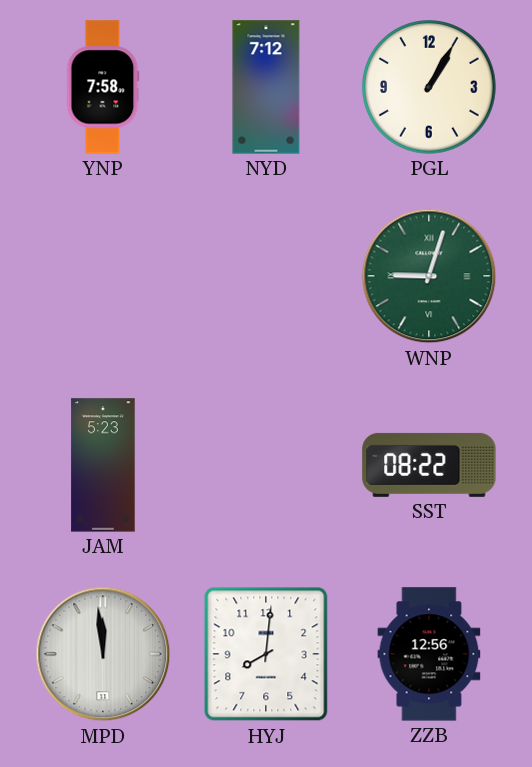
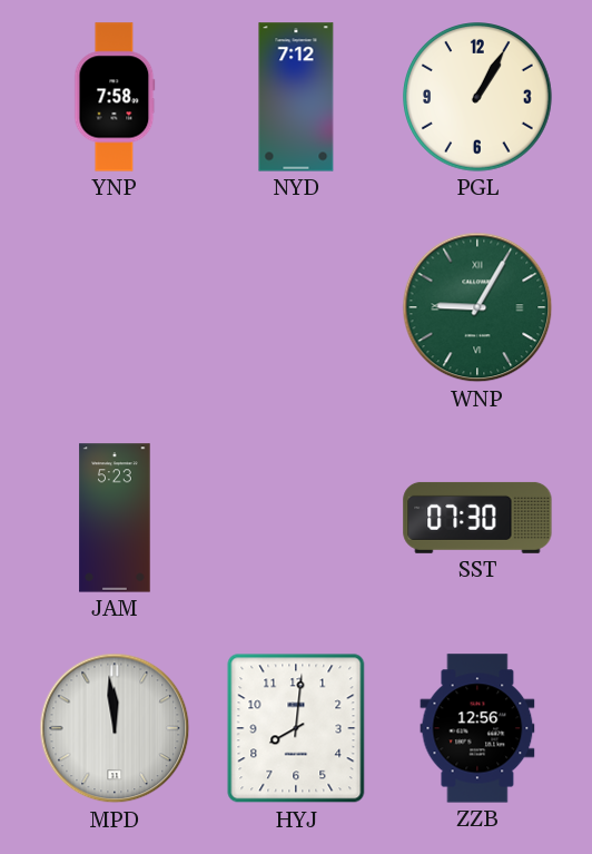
WNP: 9:03 -> 9:05 (477, 307)
SST: 08:22 -> 07:30 (477, 518)
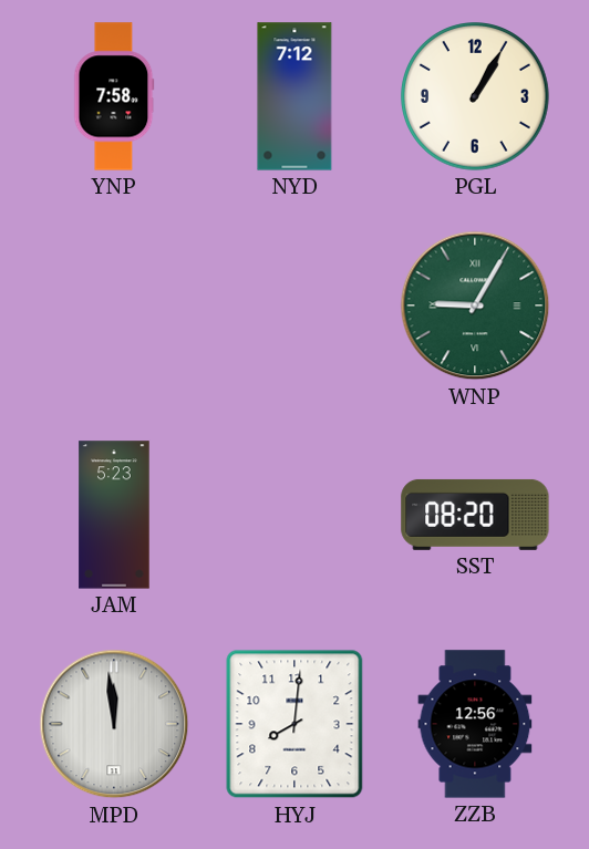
SST: 07:30 -> 08:20 (475, 515)
